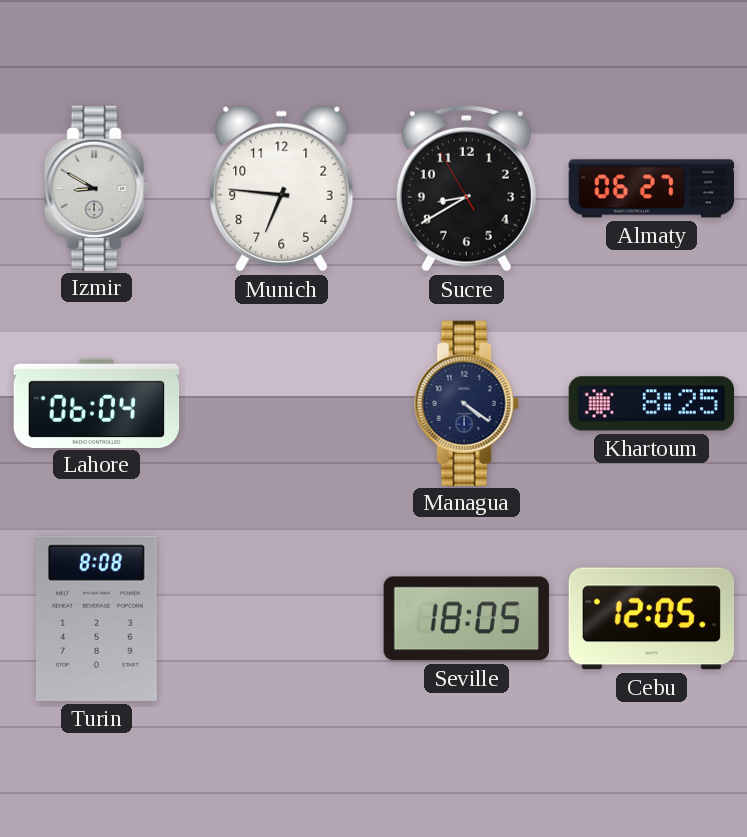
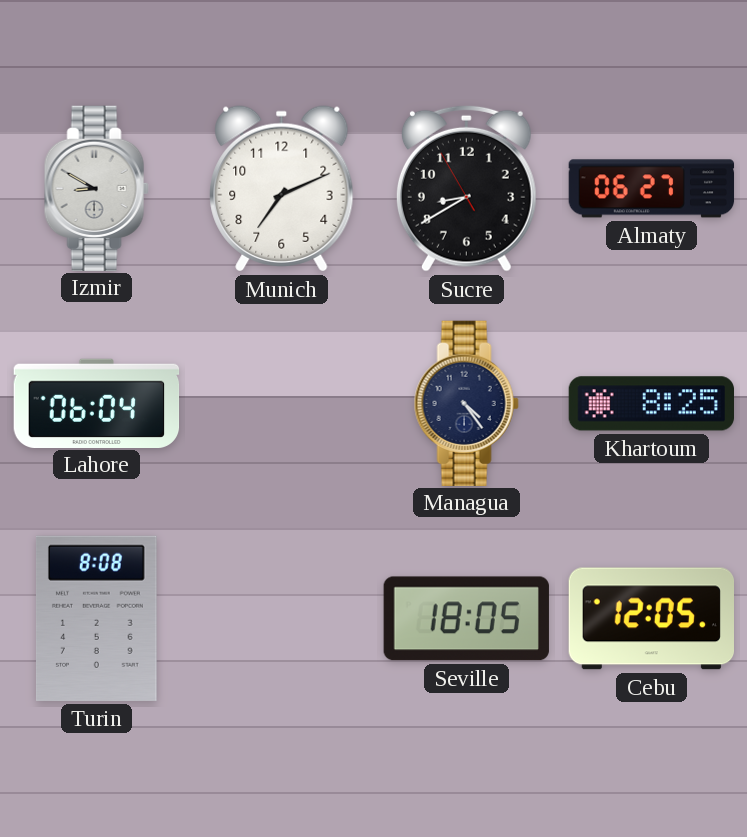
Munich: 6:46 -> 7:11 (282, 189)
Managua: 4:21 -> 4:24 (466, 403)
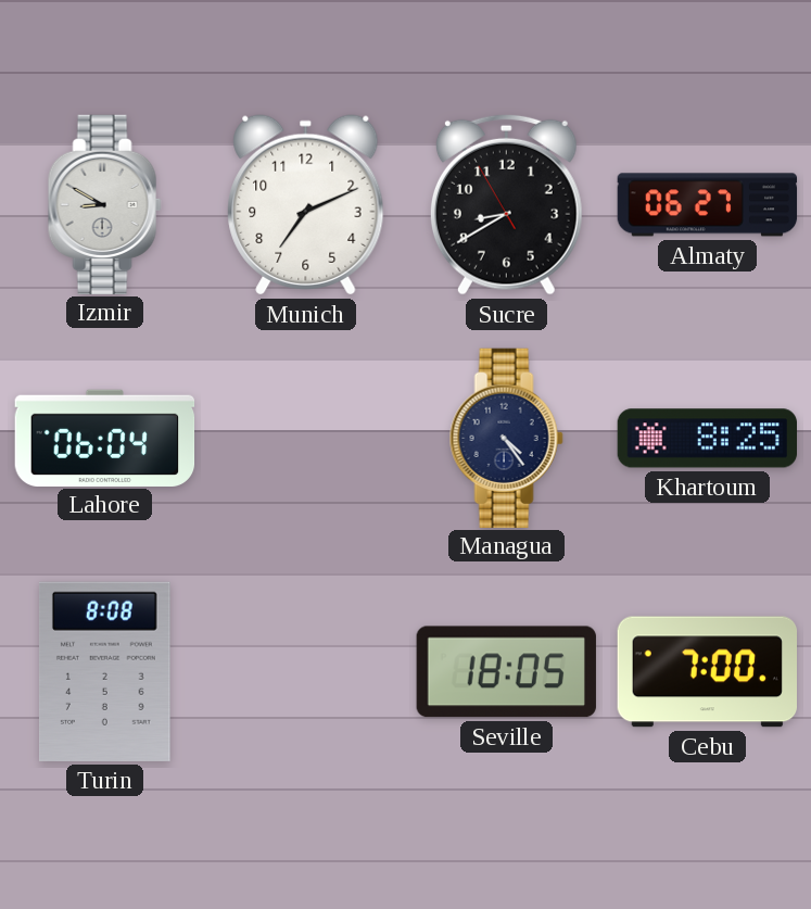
Cebu: 12:05 -> 7:00 (707, 672)
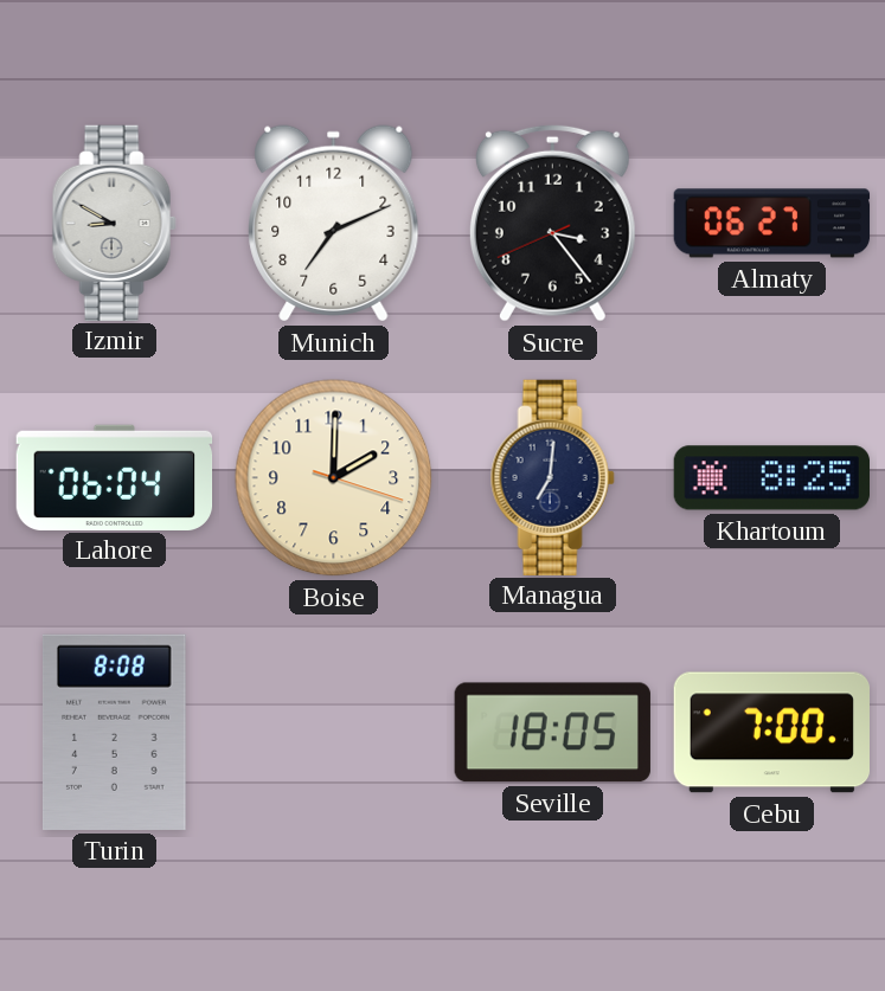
Sucre: 8:39 -> 3:23 (552, 223)
Boise: none -> 2:00 (334, 478)
Managua: 4:24 -> 7:01 (552, 477)
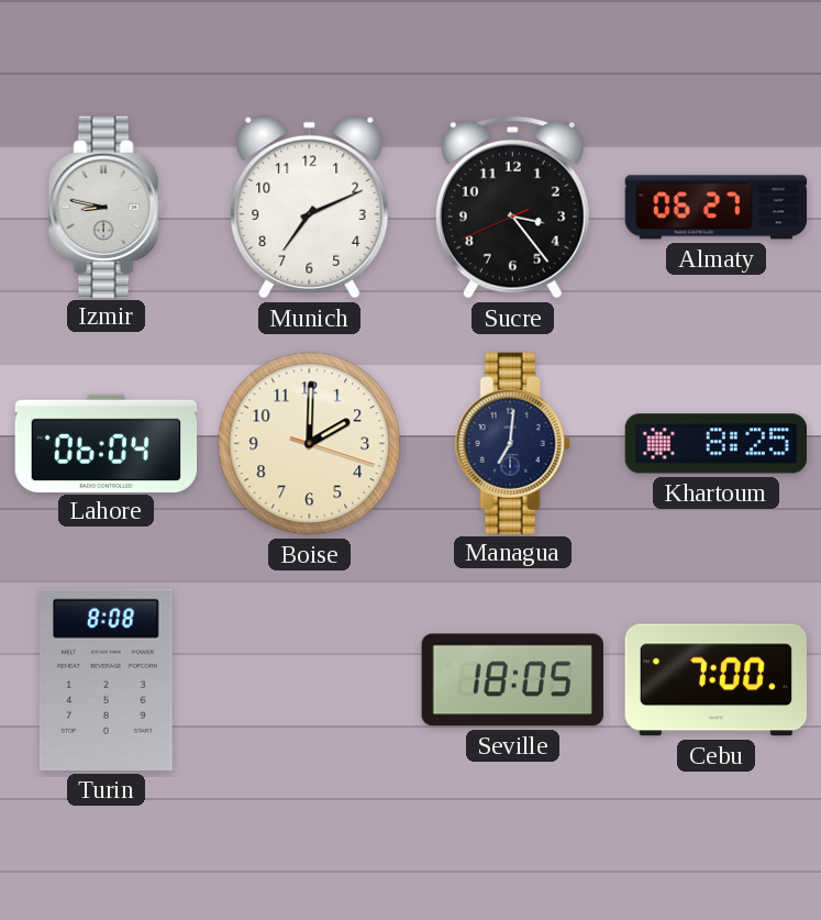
Izmir: 8:50 -> 8:47 (106, 207)
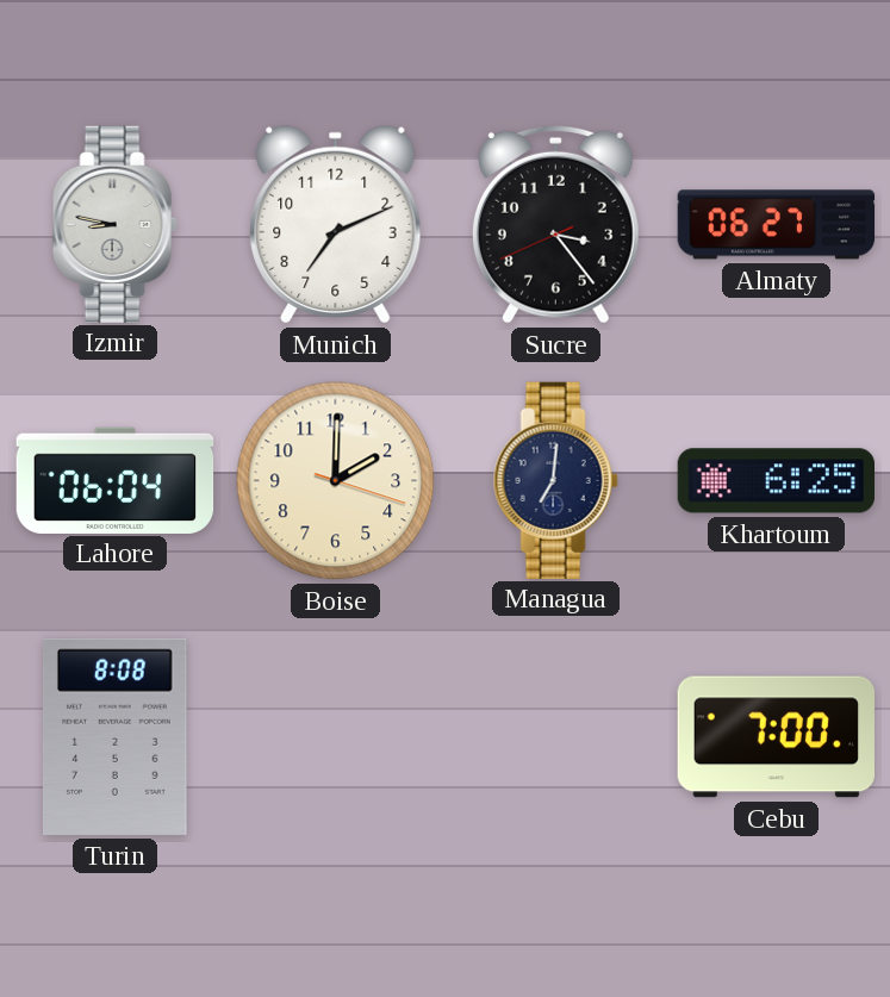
Khartoum: 8:25 -> 6:25 (776, 481)
Seville: 18:05 -> none (512, 680)
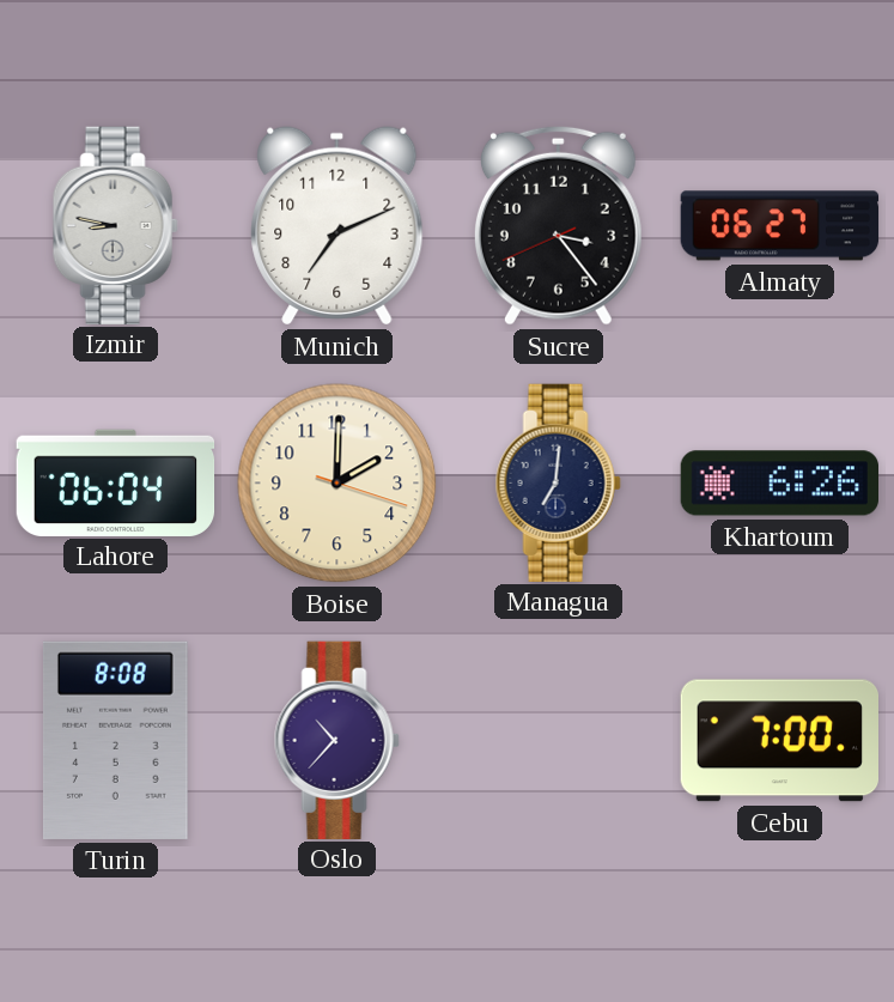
Khartoum: 6:25 -> 6:26 (779, 484)
Oslo: none -> 10:37 (336, 740)
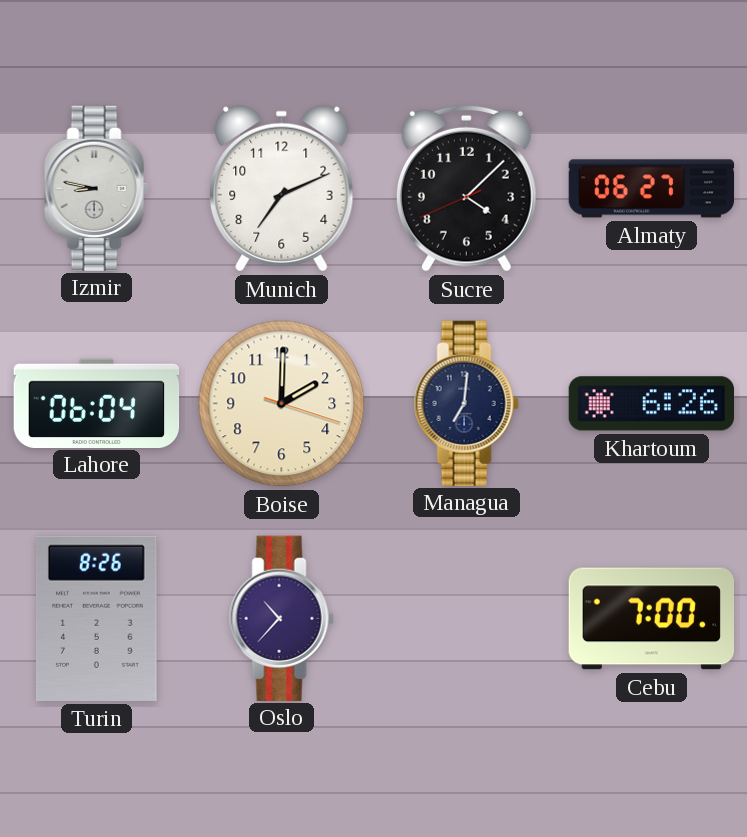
Sucre: 3:23 -> 4:07 (466, 188)
Turin: 8:08 -> 8:26 (96, 618)
